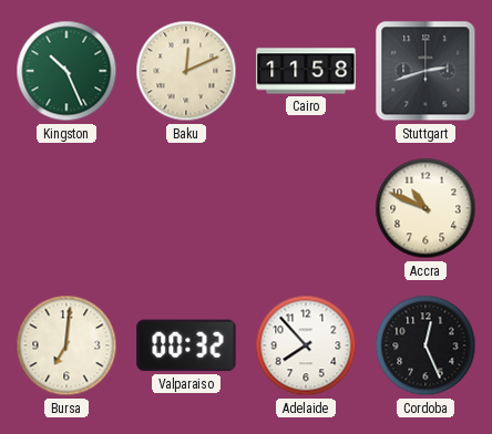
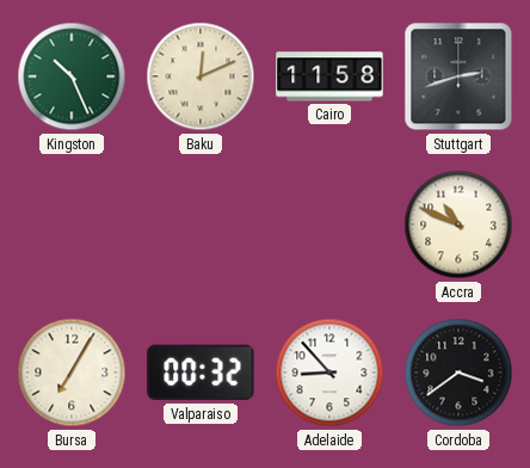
Bursa: 7:01 -> 7:05 (72, 372)
Adelaide: 7:53 -> 8:53 (329, 372)
Cordoba: 12:26 -> 3:39 (458, 372)
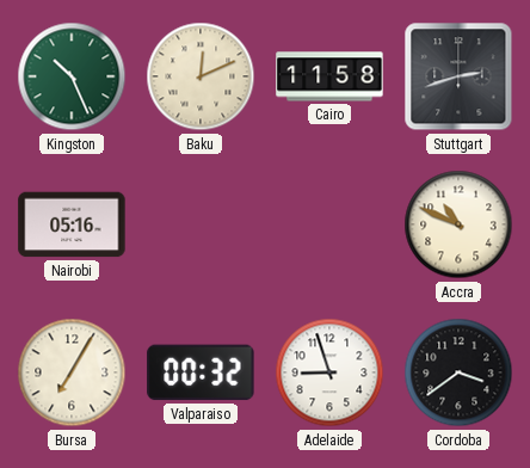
Nairobi: none -> 05:16 (72, 224)
Adelaide: 8:53 -> 8:57 (329, 372)
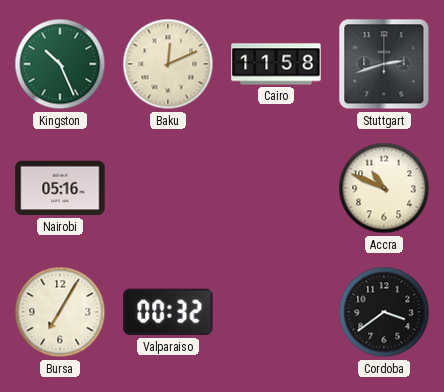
Adelaide: 8:57 -> none (329, 372)
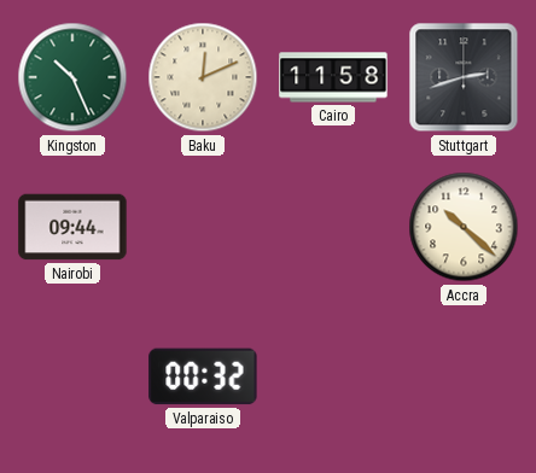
Nairobi: 05:16 -> 09:44 (72, 227)
Accra: 10:49 -> 10:22 (464, 227)
Bursa: 7:05 -> none (60, 312)
Cordoba: 3:39 -> none (384, 312)
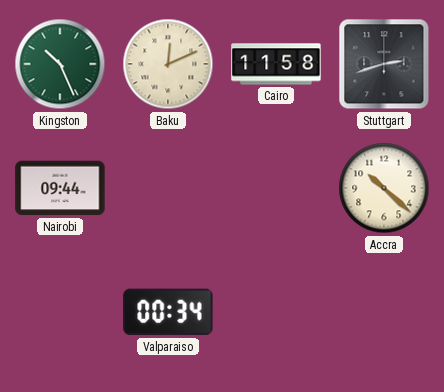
Valparaiso: 00:32 -> 00:34 (168, 312)
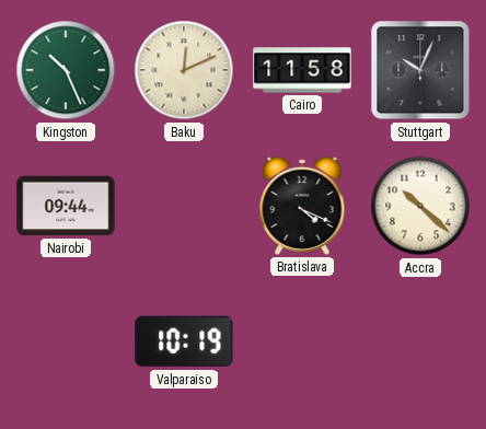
Stuttgart: 2:42 -> 10:04 (420, 70)
Bratislava: none -> 4:19 (302, 206)
Valparaiso: 00:34 -> 10:19 (184, 341)
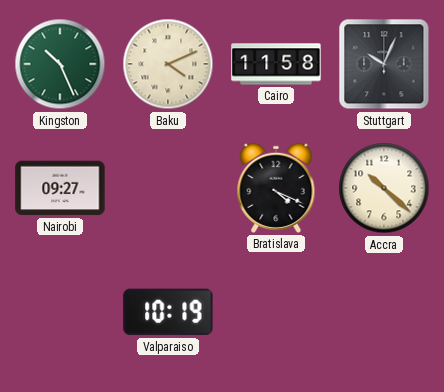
Baku: 12:11 -> 4:11 (168, 64)
Nairobi: 09:44 -> 09:27 (60, 188)
